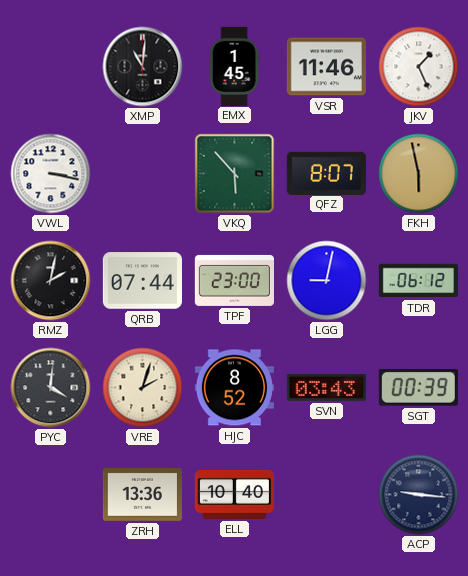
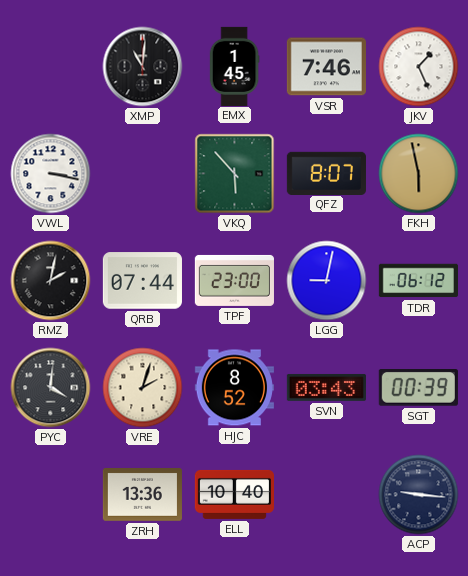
VSR: 11:46 -> 7:46 (326, 67)
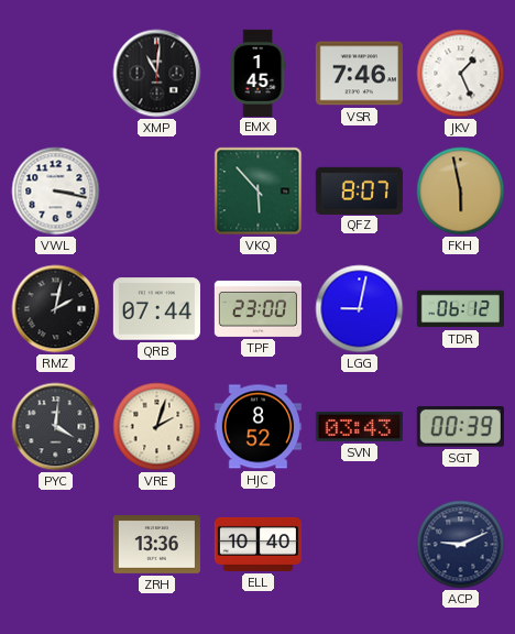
ACP: 9:16 -> 9:11 (461, 545)
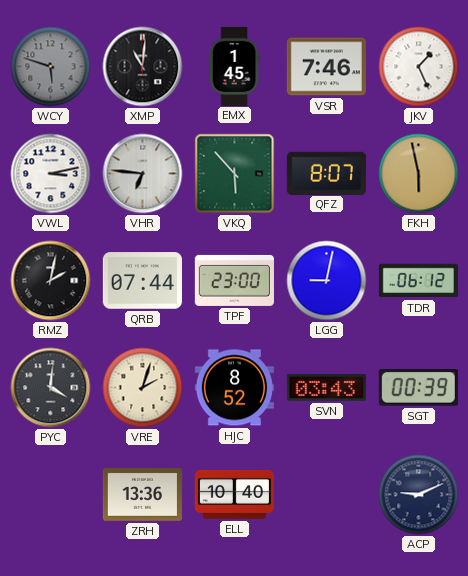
WCY: none -> 5:48 (51, 67)
VWL: 3:17 -> 3:13 (51, 174)
VHR: none -> 6:46 (143, 174)
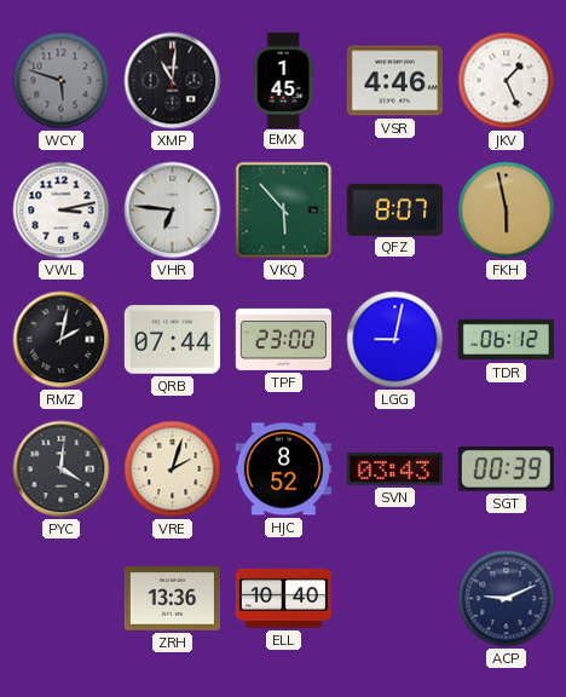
VSR: 7:46 -> 4:46 (394, 81)
